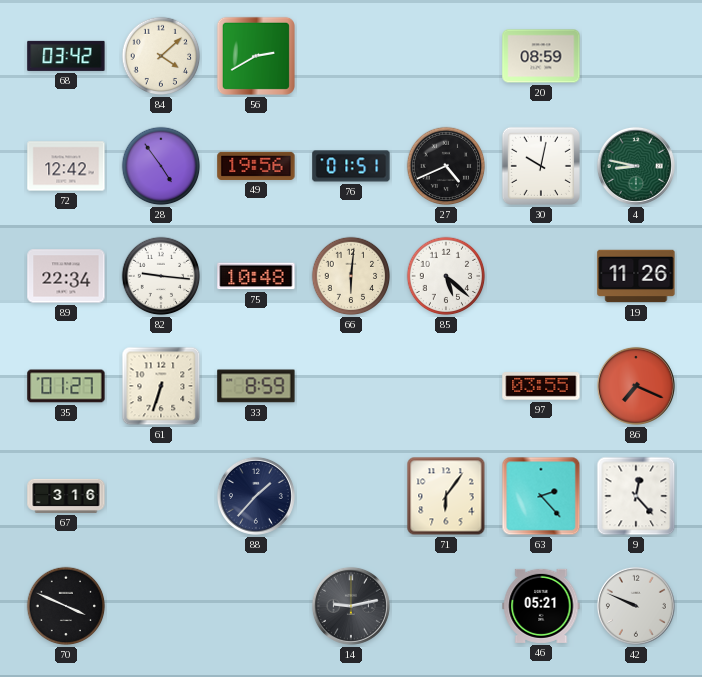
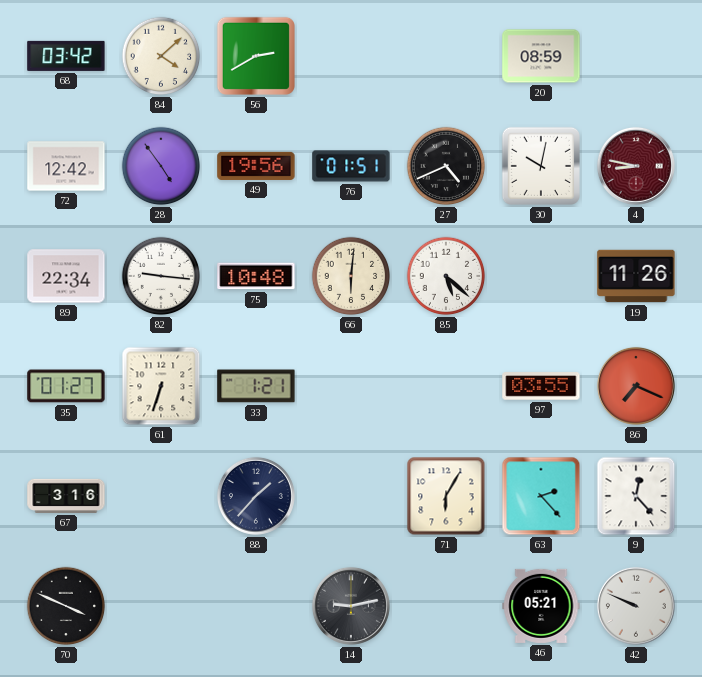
4 dial: green -> burgundy (636, 166)
33: 8:59 -> 1:21 (256, 386)
71: 6:06 -> 6:05 (446, 496)
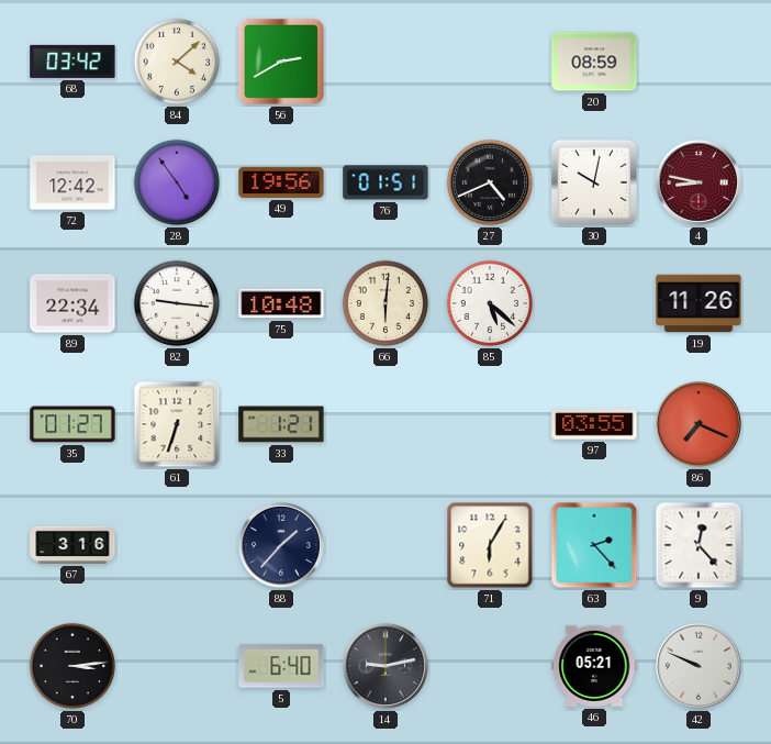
70: 3:49 -> 3:14 (72, 666)
5: none -> 6:40 (281, 666)
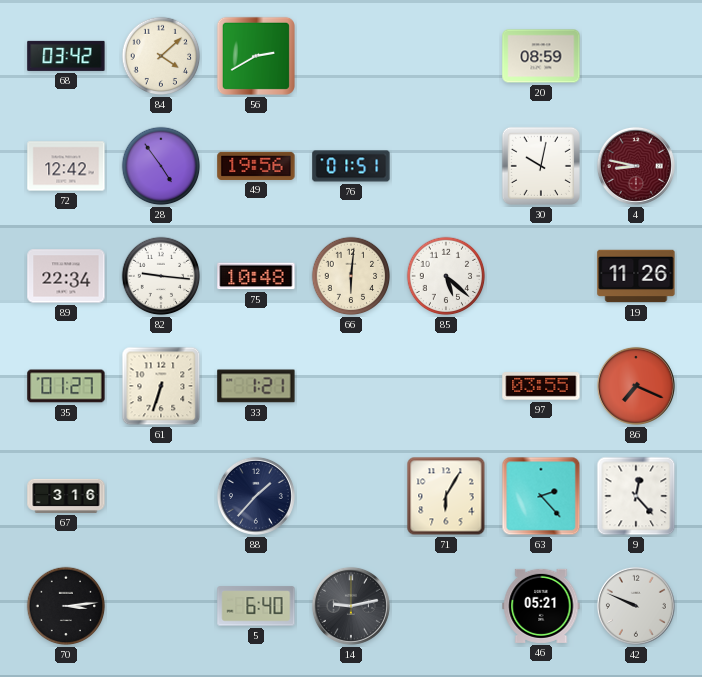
27: 4:41 -> none (490, 182)
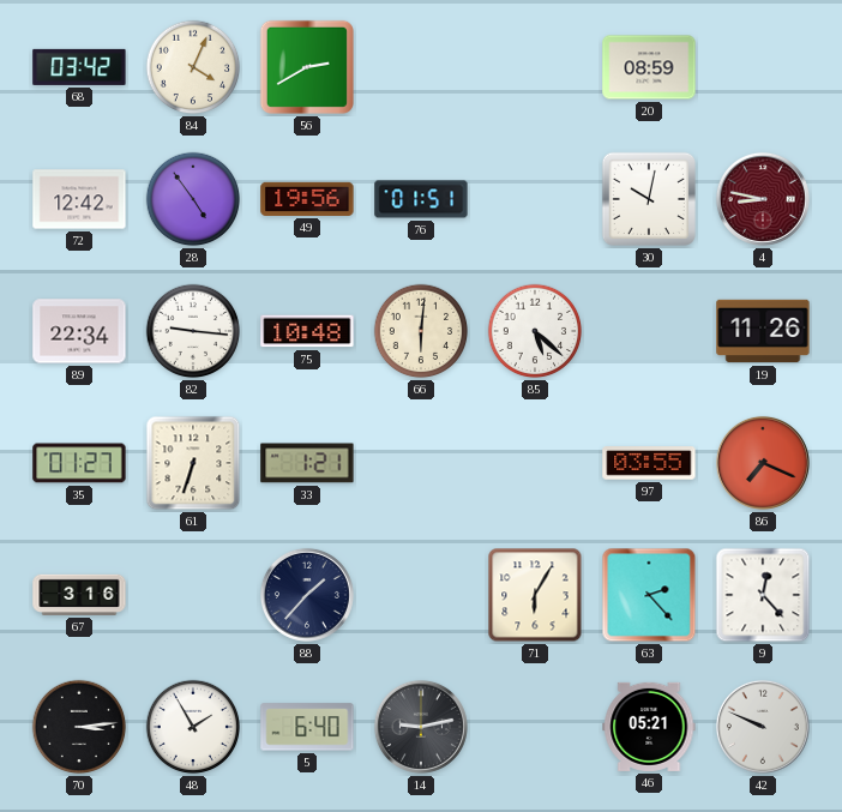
84: 4:08 -> 4:04 (193, 67)
48: none -> 1:55 (193, 727)
